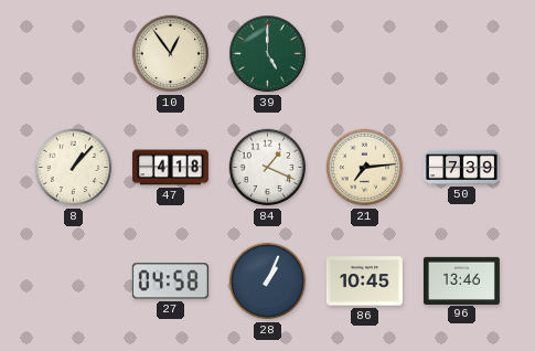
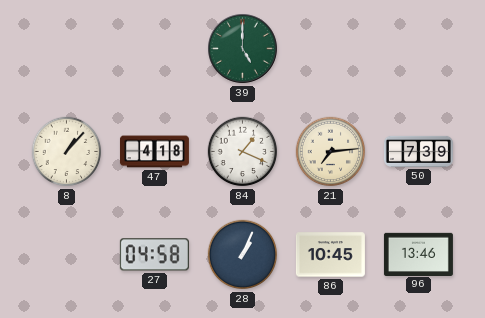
10: 12:54 -> none (171, 54)
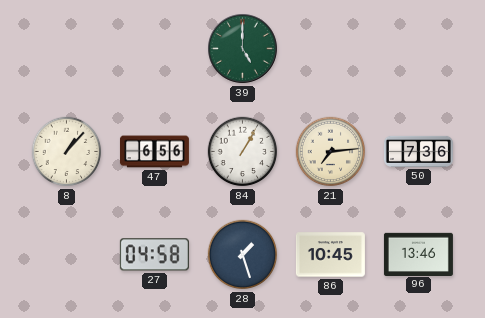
47: 4:18 -> 6:56 (154, 152)
84: 1:19 -> 1:05 (243, 152)
50: 7:39 -> 7:36 (418, 151)
28: 1:04 -> 1:27 (243, 255)
